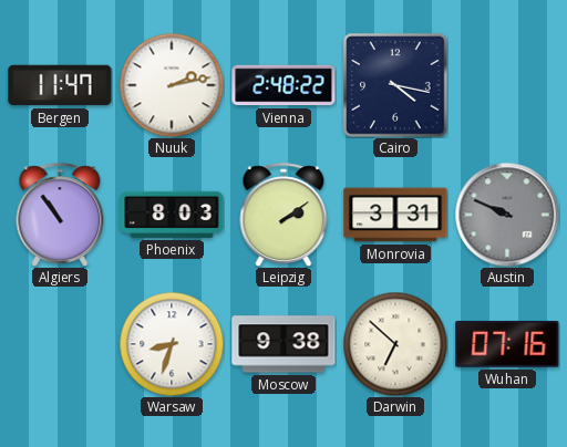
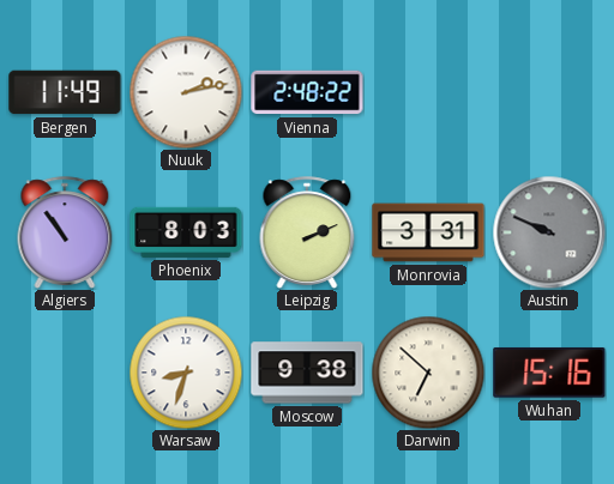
Bergen: 11:47 -> 11:49 (65, 92)
Cairo: 4:17 -> none (395, 85)
Leipzig: 2:09 -> 2:11 (307, 232)
Wuhan: 07:16 -> 15:16 (549, 373)
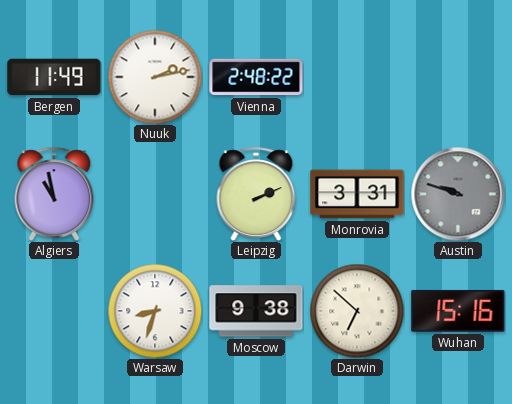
Algiers: 10:54 -> 10:58 (54, 194)
Phoenix: 8:03 -> none (186, 232)
Austin: 9:49 -> 9:48 (458, 194)
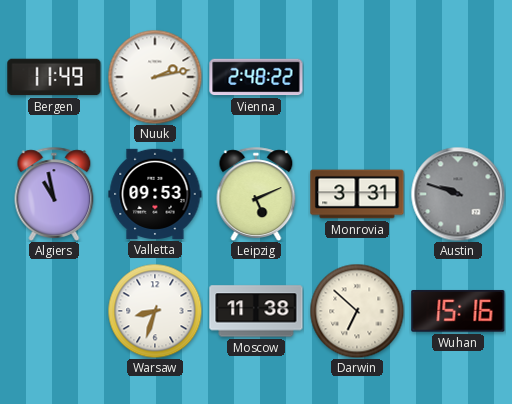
Valletta: none -> 09:53 (155, 194)
Leipzig: 2:11 -> 5:11 (256, 194)
Moscow: 9:38 -> 11:38 (256, 311)
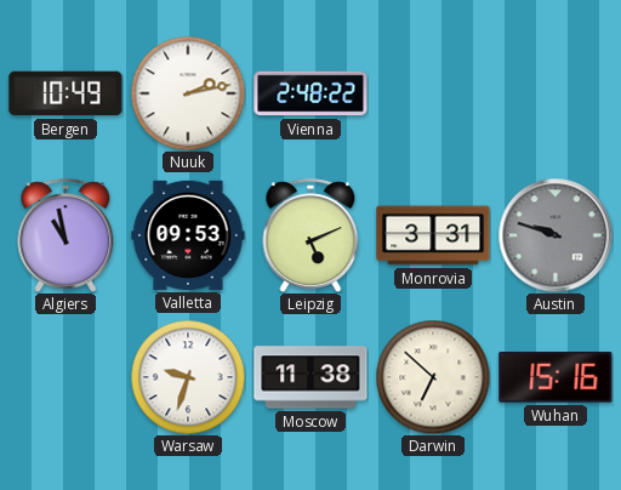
Bergen: 11:49 -> 10:49 (65, 93)
Warsaw: 8:33 -> 9:33 (188, 377)
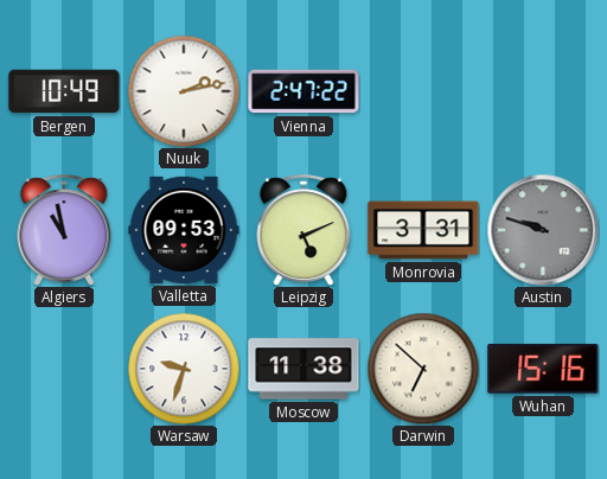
Vienna: 2:48 -> 2:47 (303, 91)
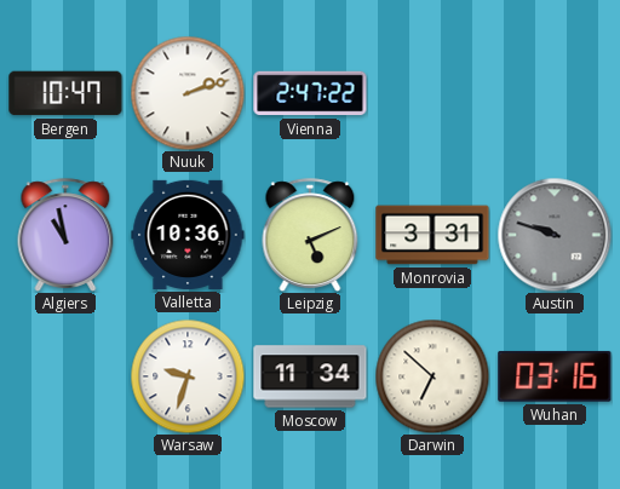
Bergen: 10:49 -> 10:47 (65, 93)
Nuuk: 2:13 -> 2:12 (188, 93)
Valletta: 09:53 -> 10:36 (188, 235)
Moscow: 11:38 -> 11:34 (310, 376)
Wuhan: 15:16 -> 03:16 (555, 376)
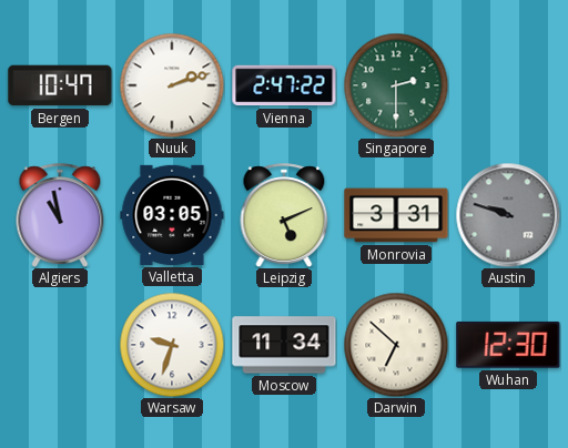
Singapore: none -> 2:30 (396, 85)
Valletta: 10:36 -> 03:05 (172, 215)
Wuhan: 03:16 -> 12:30 (508, 345)
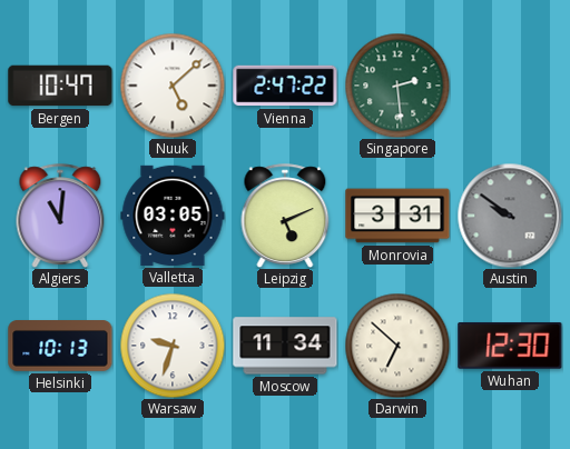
Nuuk: 2:12 -> 5:08 (173, 86)
Singapore: 2:30 -> 2:29 (397, 86)
Algiers: 10:58 -> 11:01 (60, 216)
Austin: 9:48 -> 9:51 (510, 216)
Helsinki: none -> 10:13 (60, 346)
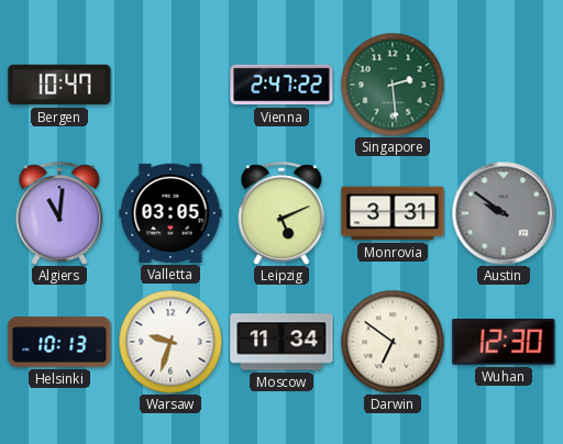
Nuuk: 5:08 -> none (173, 86)
Darwin: 6:52 -> 6:51 (393, 342)
